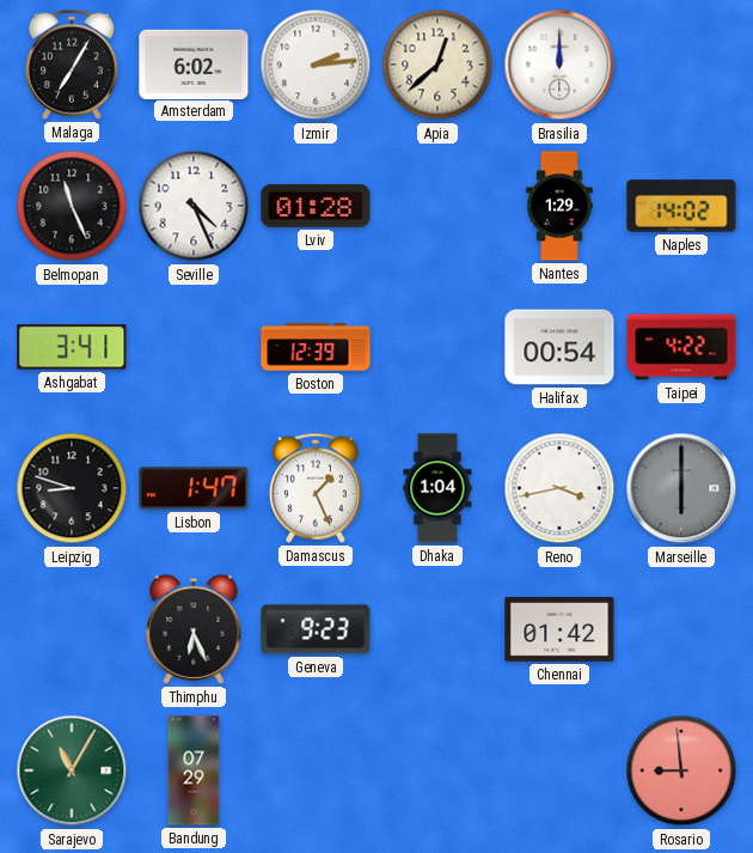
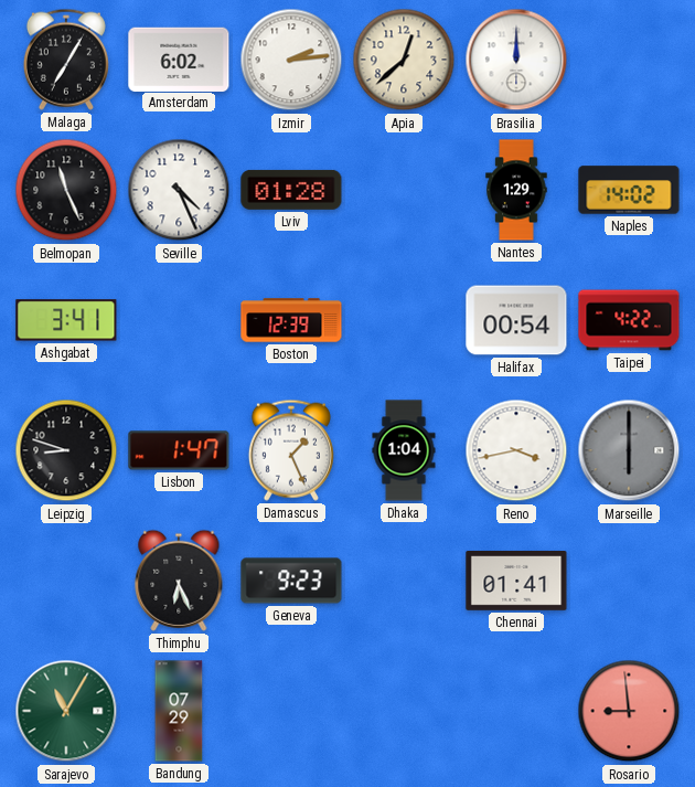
Chennai: 01:42 -> 01:41 (516, 581)
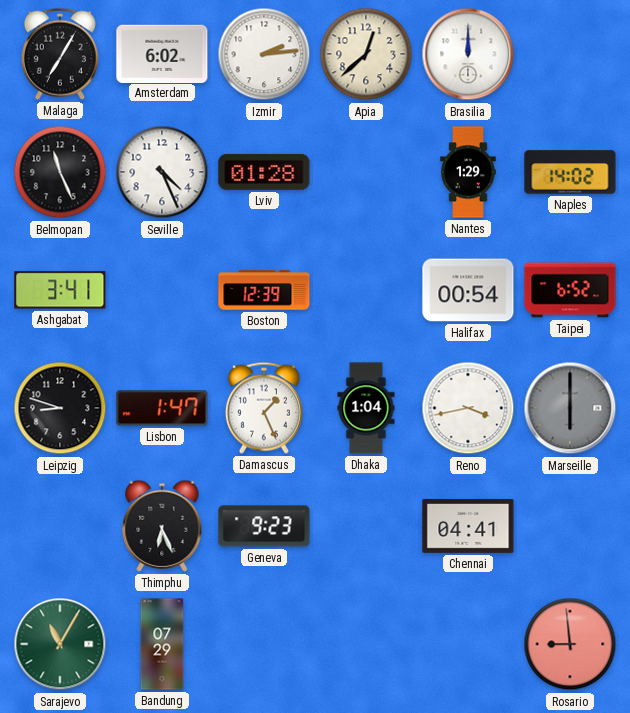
Taipei: 4:22 -> 6:52 (570, 290)
Chennai: 01:41 -> 04:41 (468, 526)
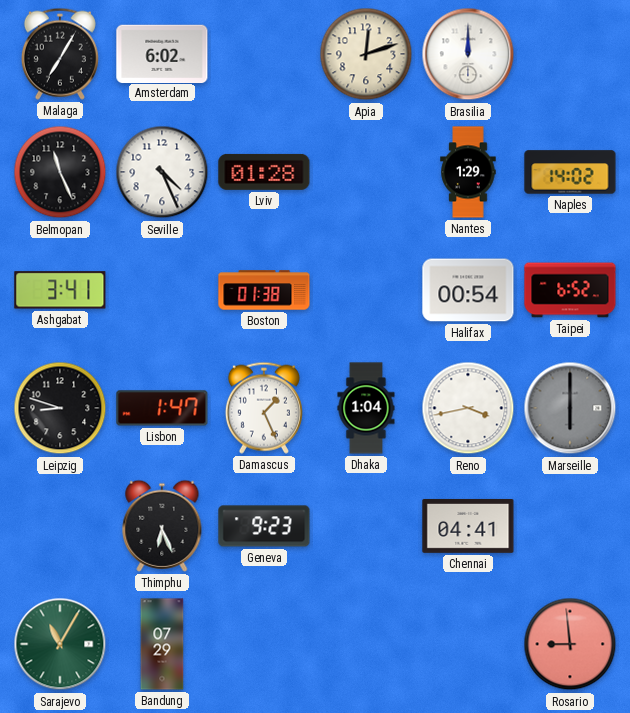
Izmir: 2:14 -> none (264, 54)
Apia: 12:38 -> 12:12 (366, 54)
Boston: 12:39 -> 01:38 (264, 290)
